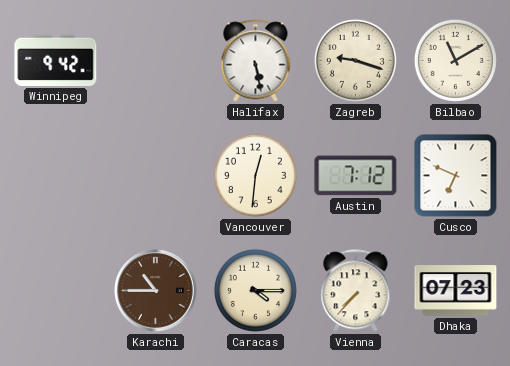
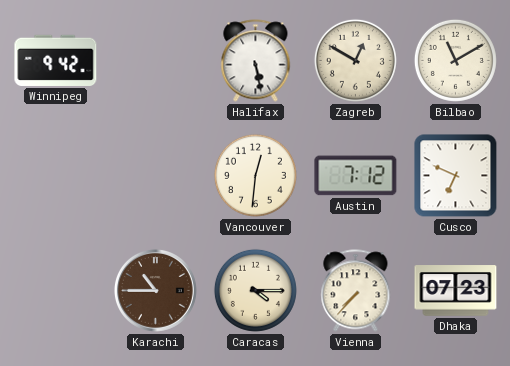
Zagreb: 9:18 -> 12:50 (355, 60)
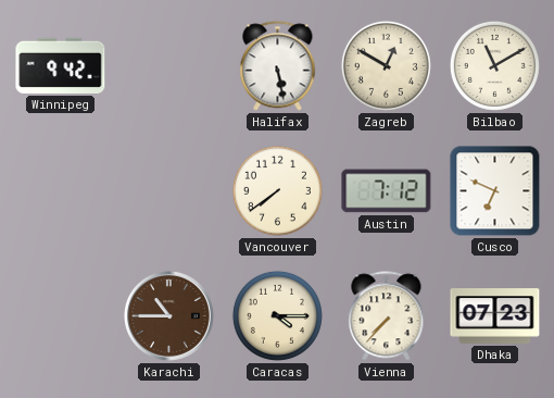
Vancouver: 12:31 -> 7:39 (277, 190)
